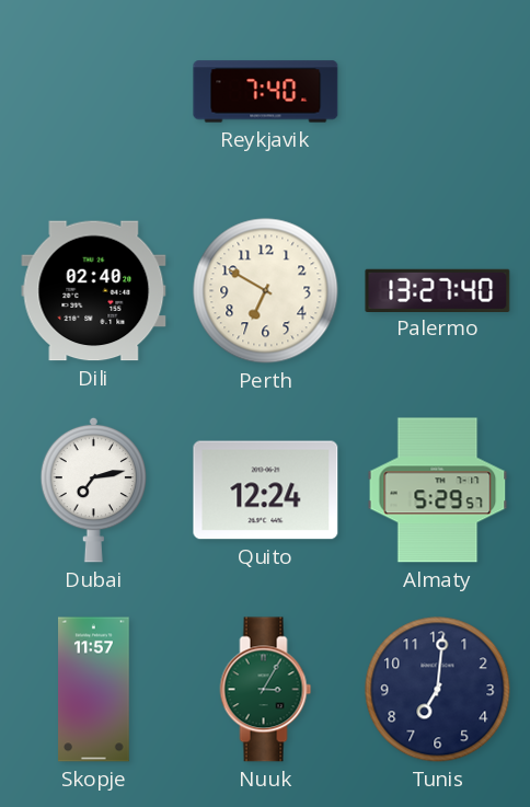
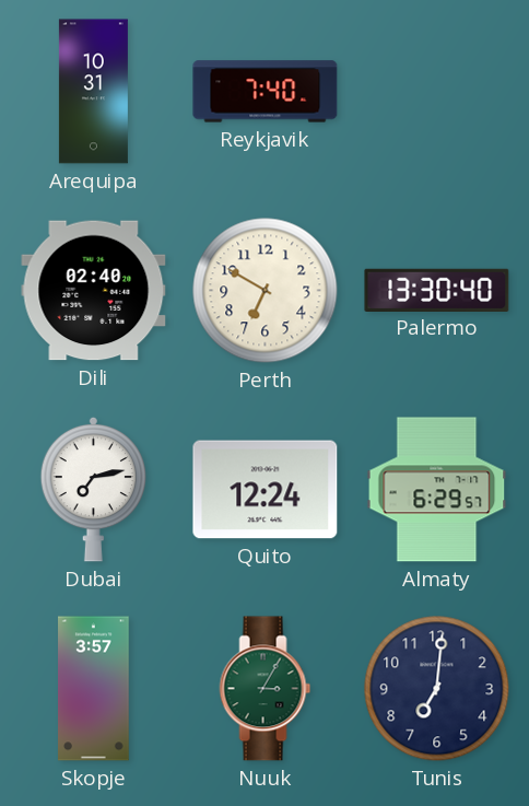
Arequipa: none -> 10:31 (93, 92)
Palermo: 13:27 -> 13:30 (437, 290)
Almaty: 5:29 -> 6:29 (437, 490)
Skopje: 11:57 -> 3:57 (94, 689)
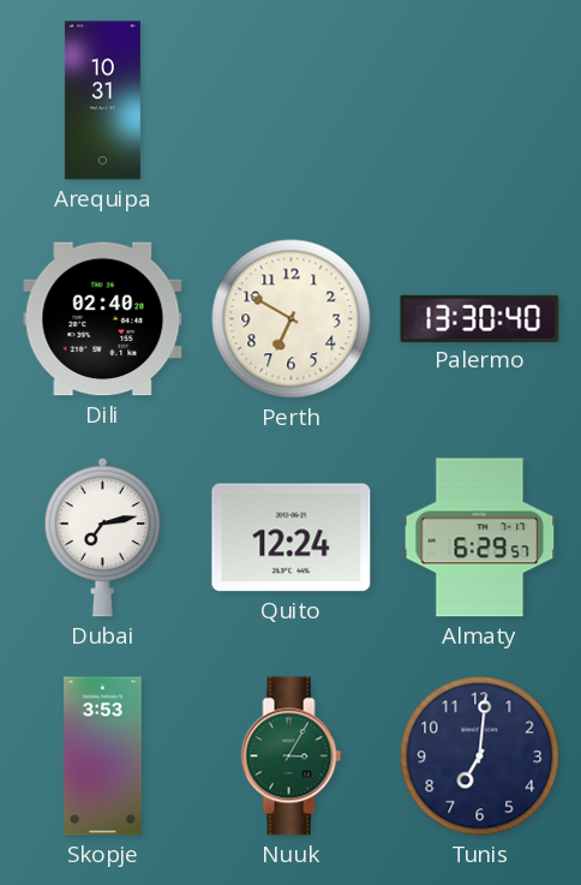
Reykjavik: 7:40 -> none (266, 92)
Skopje: 3:57 -> 3:53 (103, 757)
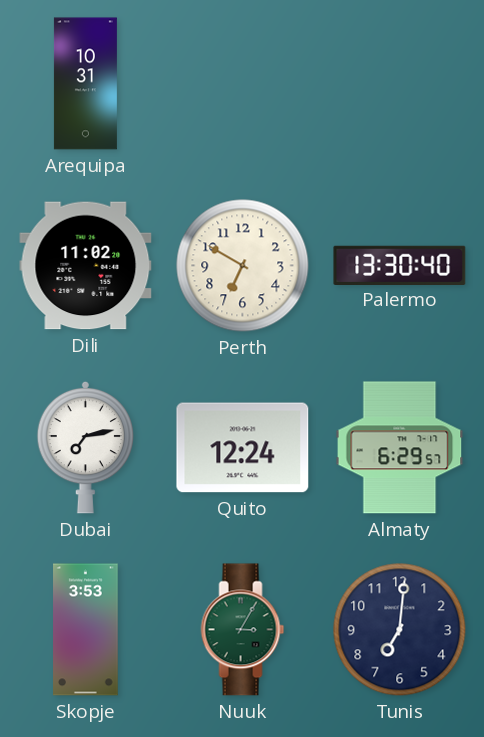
Dili: 02:40 -> 11:02 (86, 266)
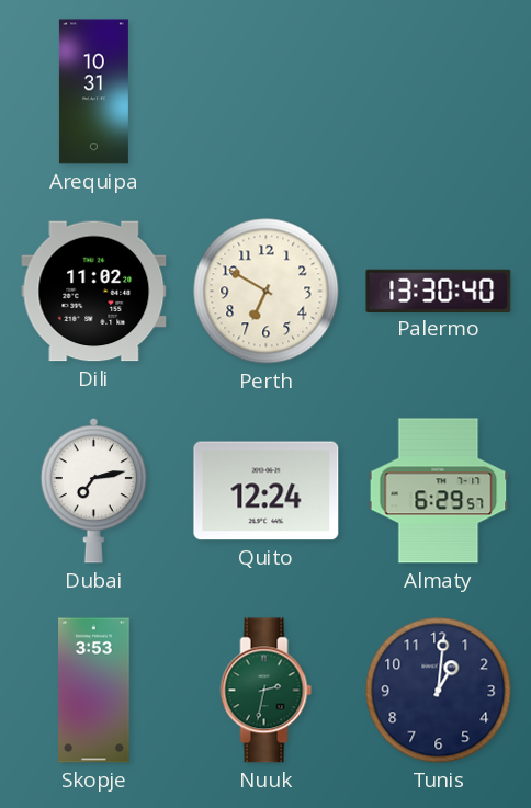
Nuuk: 3:05 -> 2:32 (267, 691)
Tunis: 7:01 -> 1:01 (439, 691)
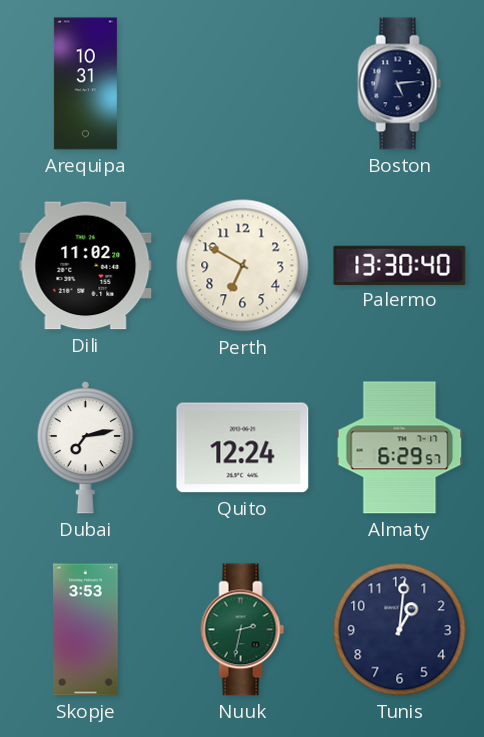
Boston: none -> 5:14 (400, 84)
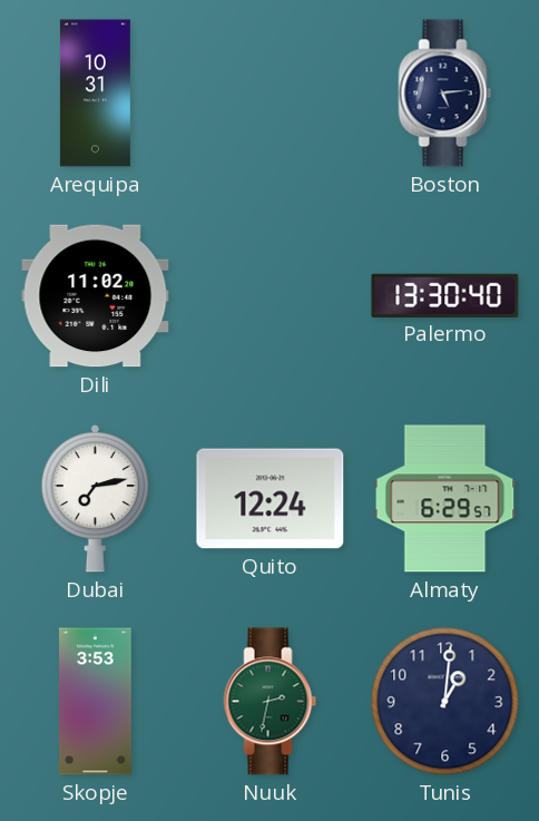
Perth: 6:50 -> none (243, 266)
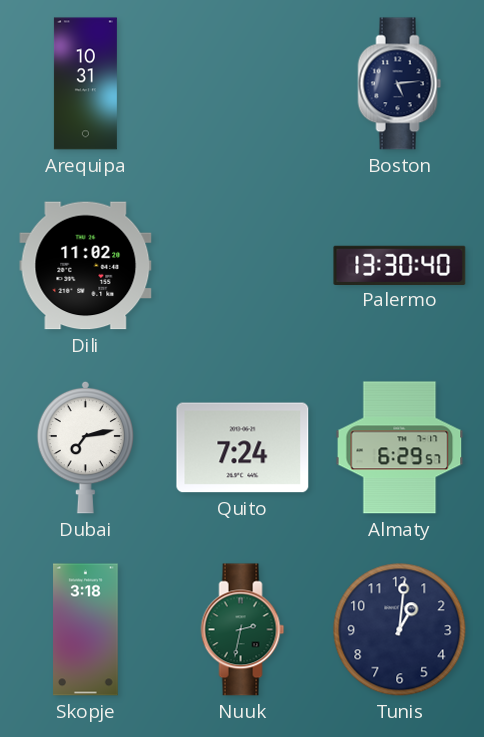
Quito: 12:24 -> 7:24 (243, 448)
Skopje: 3:53 -> 3:18 (86, 630)
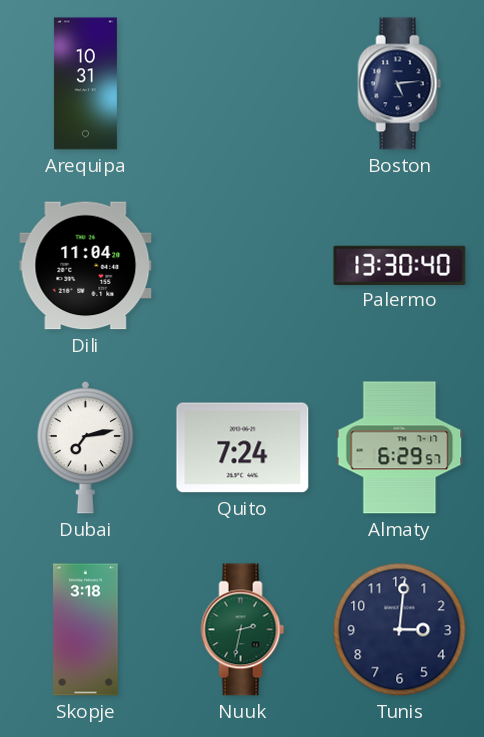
Dili: 11:02 -> 11:04 (86, 266)
Tunis: 1:01 -> 3:01 (400, 630)
